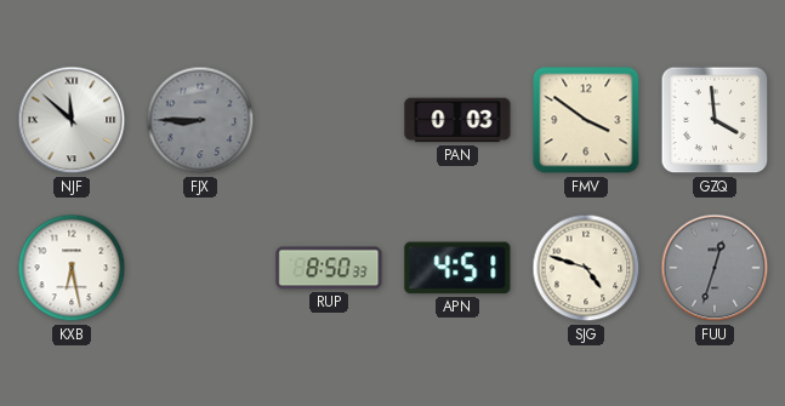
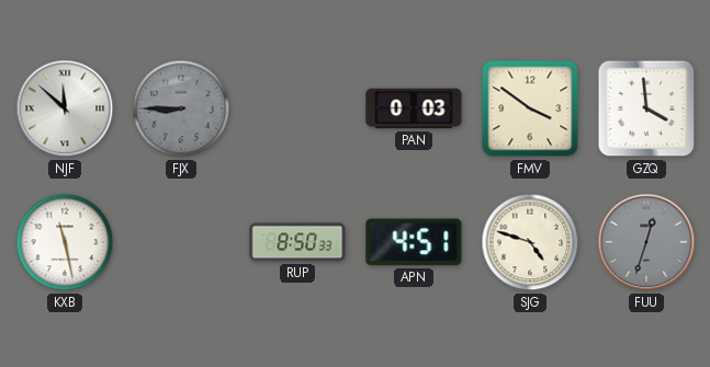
KXB: 6:28 -> 11:28 (65, 242)
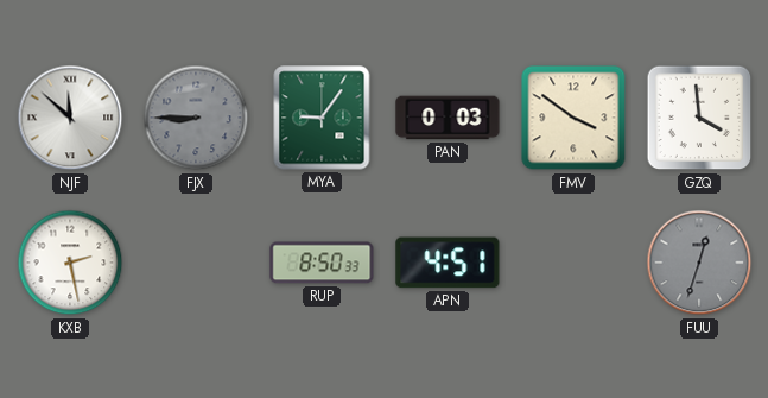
MYA: none -> 9:06 (322, 118)
KXB: 11:28 -> 2:28 (70, 263)
SJG: 4:48 -> none (530, 242)
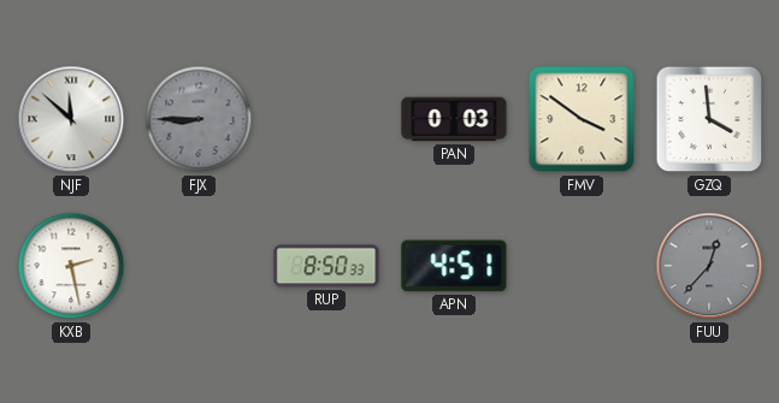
MYA: 9:06 -> none (322, 118)
FUU: 12:33 -> 12:37 (709, 266)
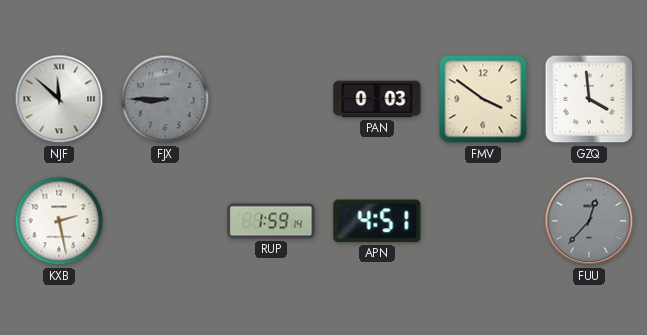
RUP: 8:50 -> 1:59 (271, 221)
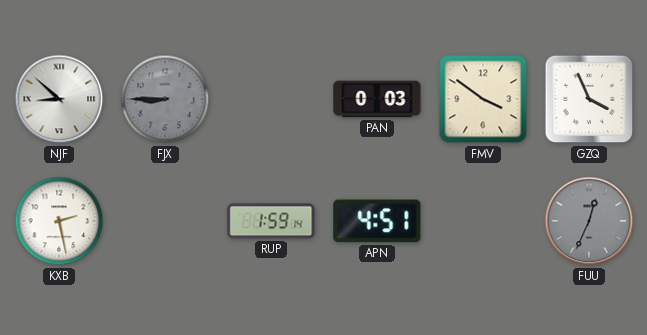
NJF: 11:52 -> 8:52 (59, 99)
GZQ: 3:59 -> 3:56 (589, 99)
FUU: 12:37 -> 12:34 (589, 221)
